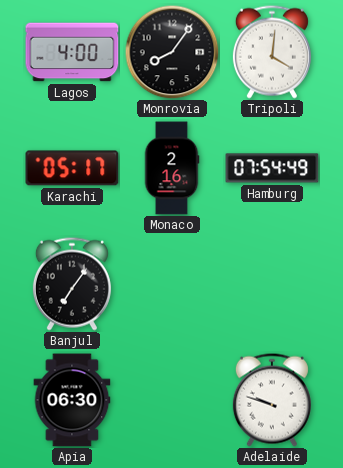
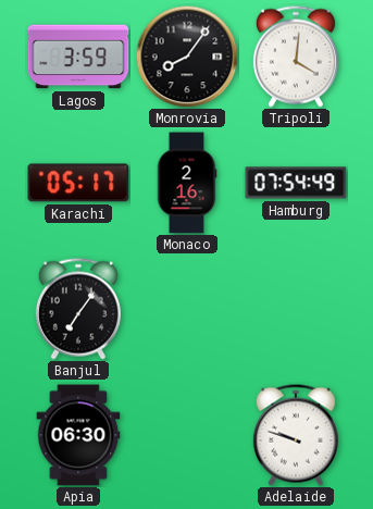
Lagos: 4:00 -> 3:59 (78, 57)
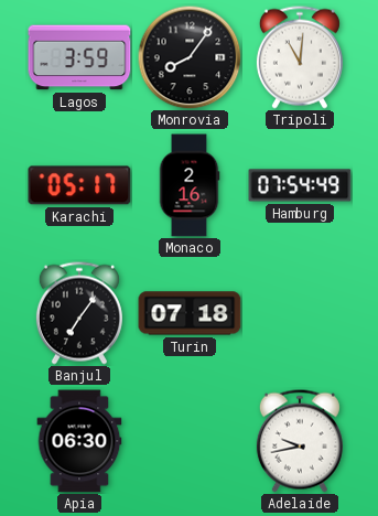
Tripoli: 4:01 -> 11:01 (300, 57)
Turin: none -> 07:18 (190, 313)
Adelaide: 9:48 -> 9:43 (300, 441)
